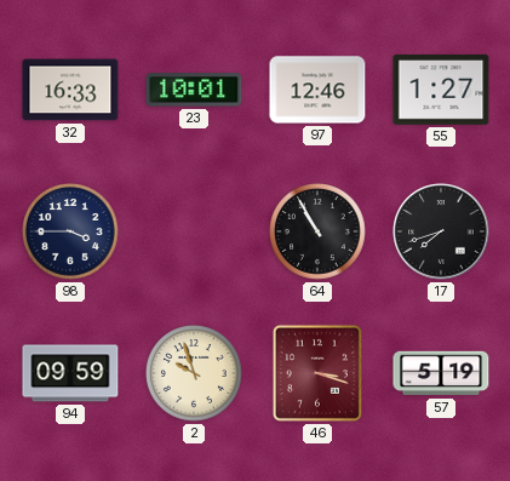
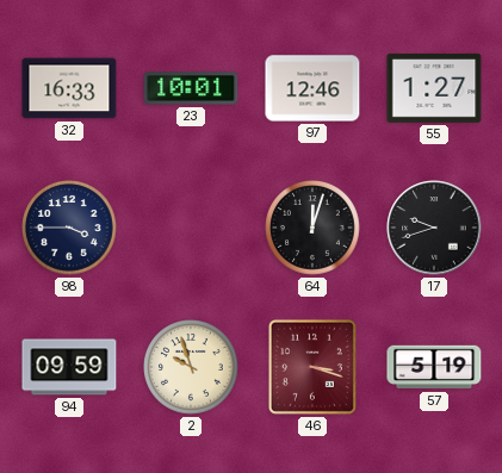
64: 10:55 -> 12:03 (312, 228)
17: 7:42 -> 9:42 (434, 228)
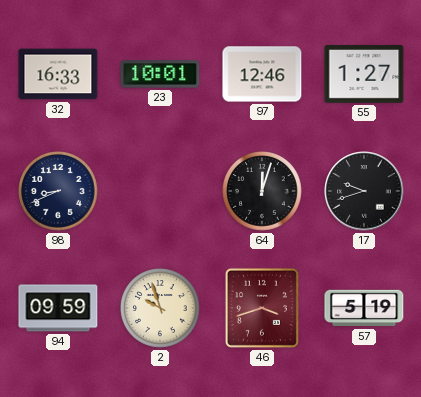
98: 3:45 -> 8:41 (58, 191)
46: 3:18 -> 3:42 (262, 308)
